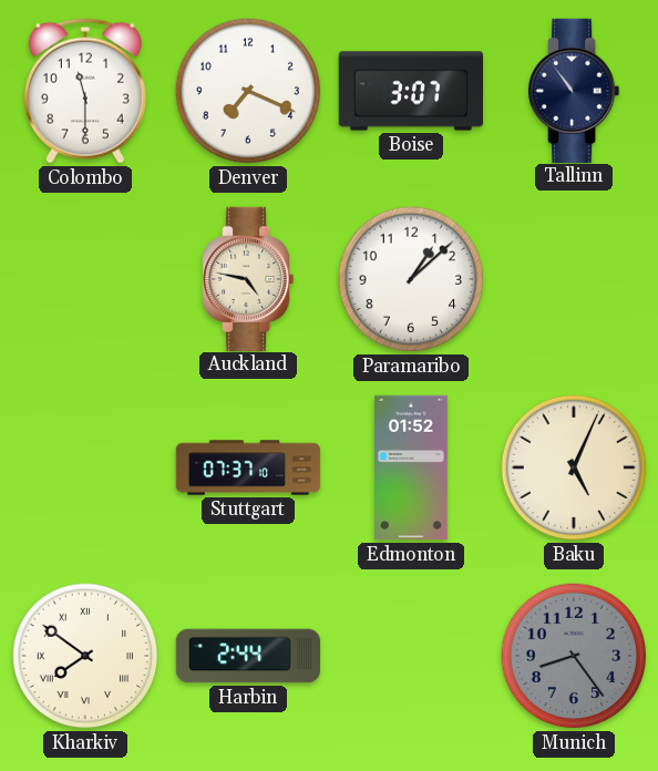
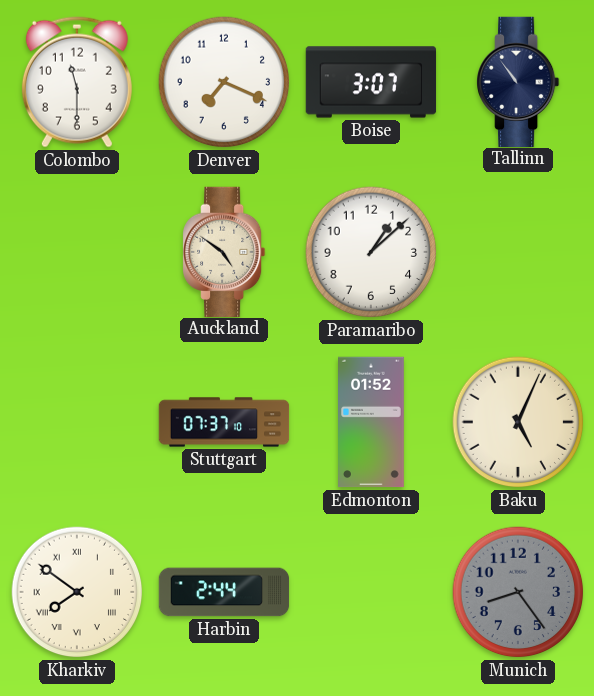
Auckland: 4:47 -> 4:51 (225, 251)
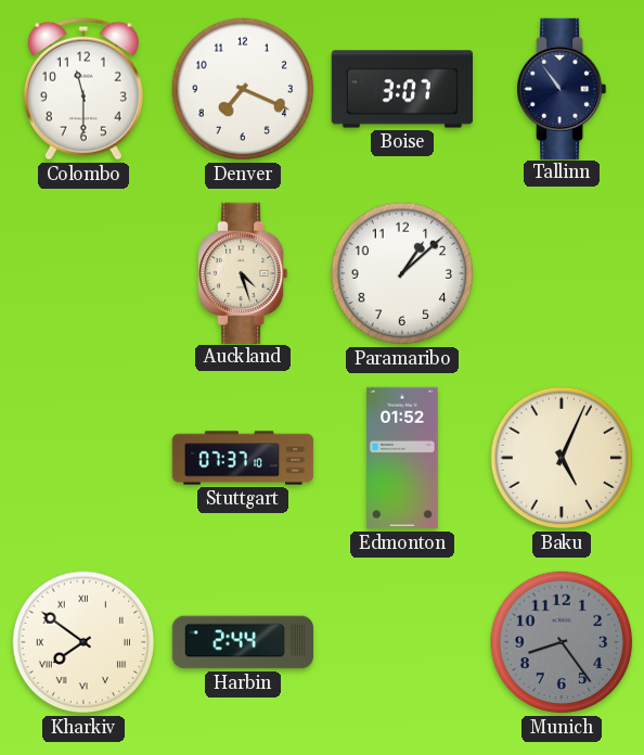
Auckland: 4:51 -> 4:27 (244, 272)
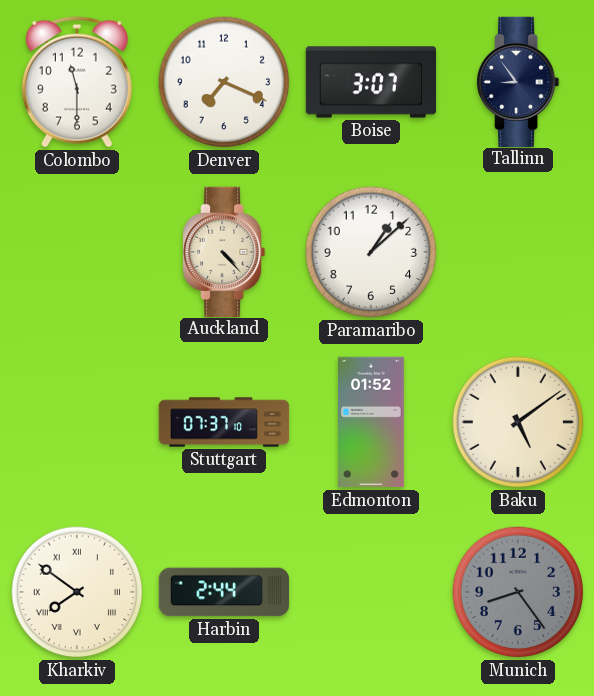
Tallinn: 10:54 -> 8:54 (519, 81)
Auckland: 4:27 -> 4:23 (225, 251)
Baku: 5:04 -> 5:09 (518, 422)
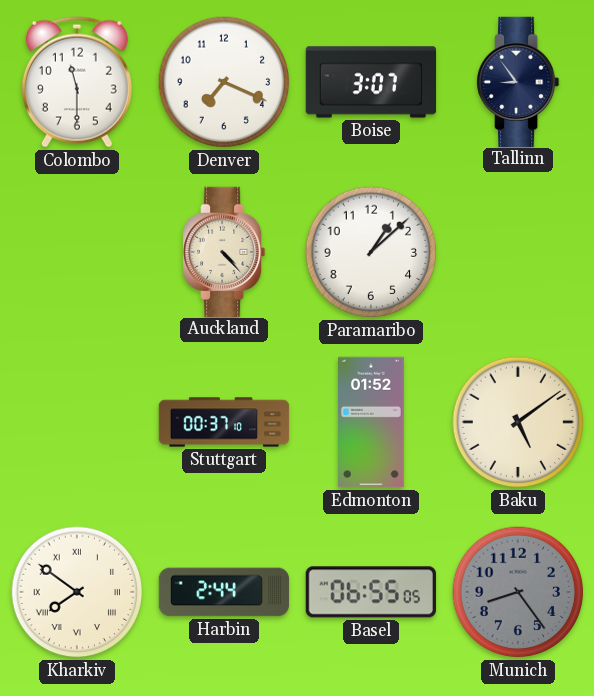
Stuttgart: 07:37 -> 00:37 (224, 422)
Basel: none -> 06:55 (371, 592)
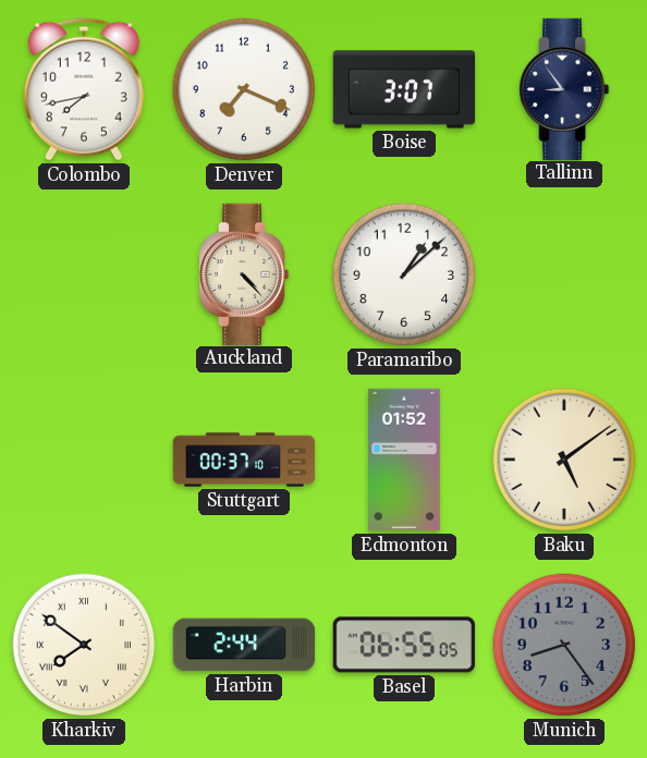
Colombo: 11:30 -> 7:43 (84, 89)
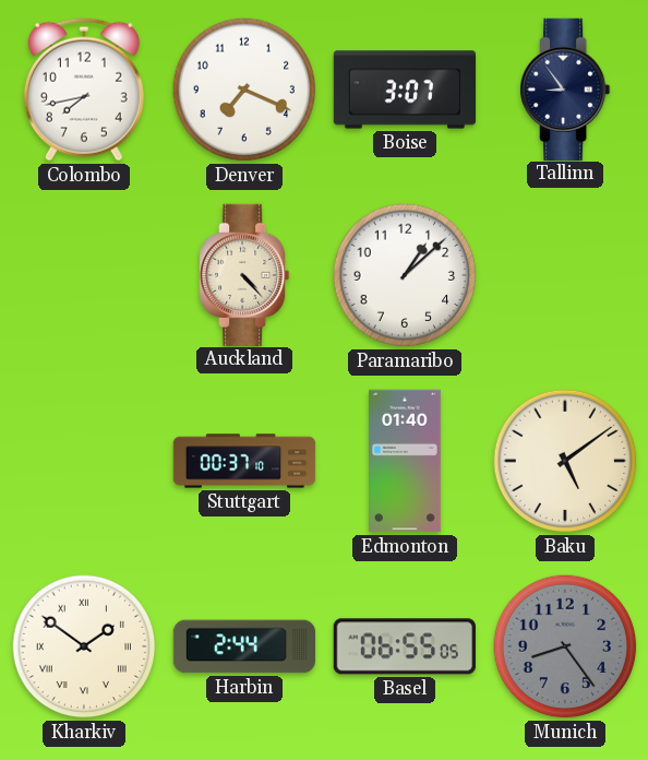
Edmonton: 01:52 -> 01:40 (406, 461)
Kharkiv: 7:51 -> 1:51 (84, 646)
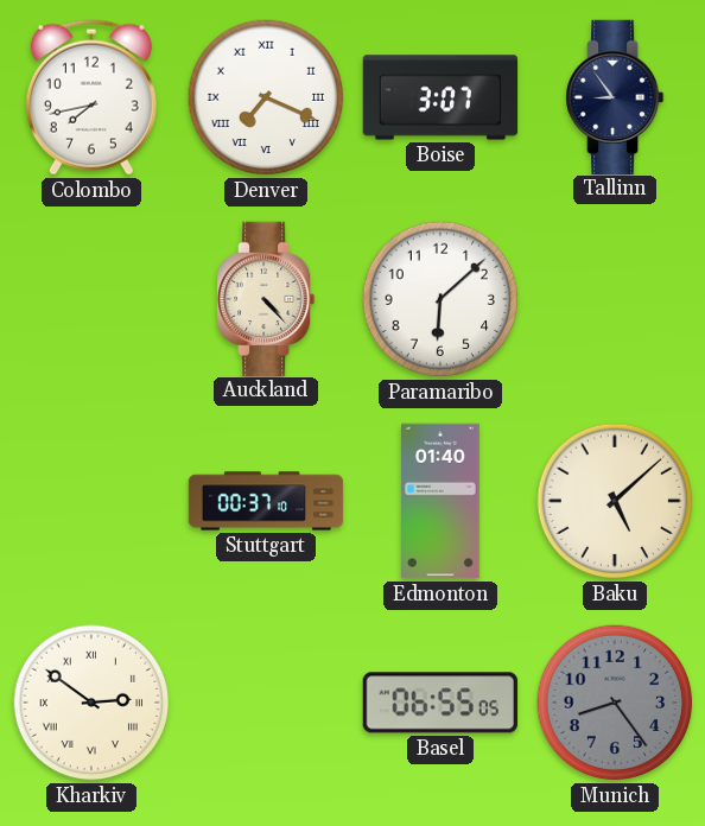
Denver numerals: Arabic -> Roman (266, 97)
Paramaribo: 1:08 -> 6:08 (440, 299)
Baku: 5:09 -> 5:08 (615, 501)
Kharkiv: 1:51 -> 2:51 (91, 703)
Harbin: 2:44 -> none (244, 646)
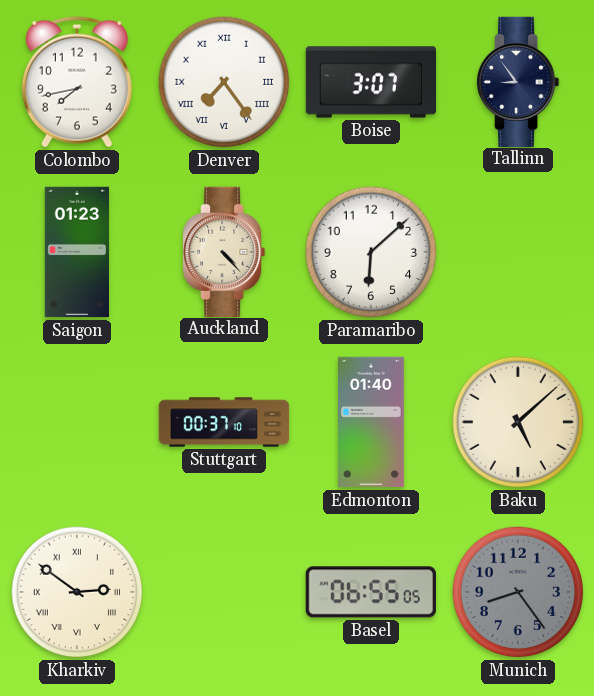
Denver: 7:19 -> 7:24 (224, 82)
Saigon: none -> 01:23 (77, 252)
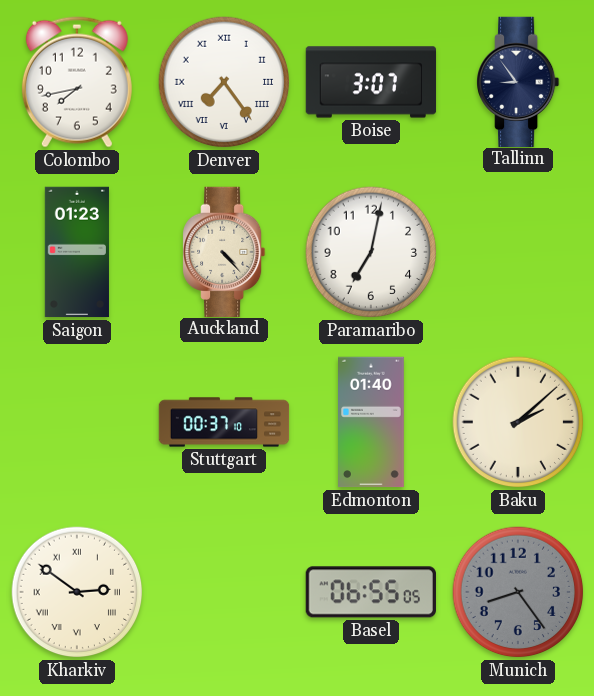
Paramaribo: 6:08 -> 7:02 (371, 252)
Baku: 5:08 -> 2:08 (518, 422)
